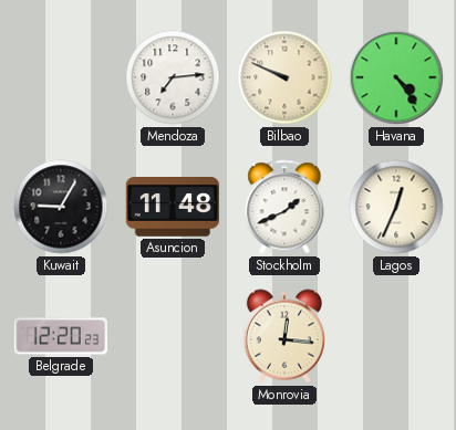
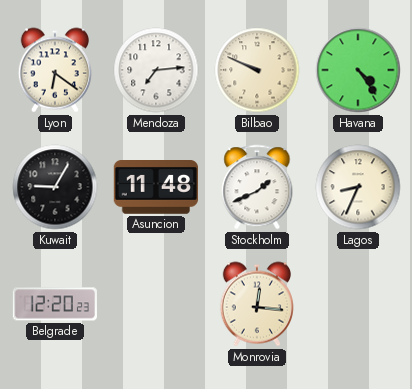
Lyon: none -> 6:21 (55, 70)
Lagos: 12:34 -> 8:34 (358, 187)
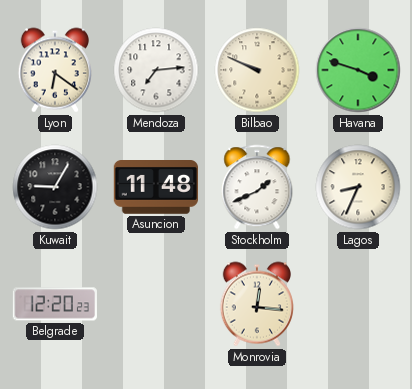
Havana: 4:24 -> 3:48 (358, 70)
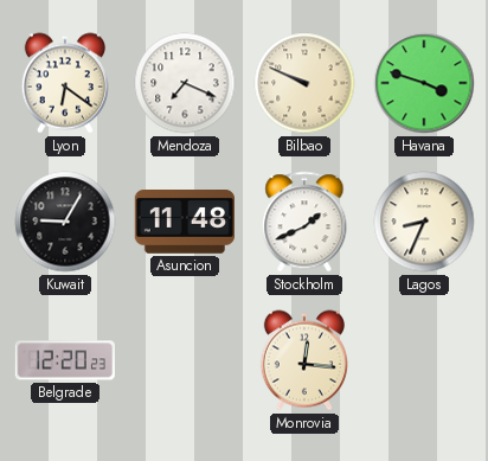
Mendoza: 7:14 -> 7:19 (185, 83)
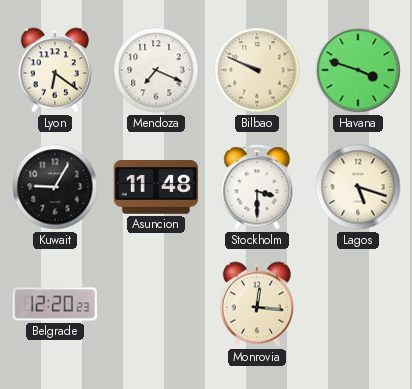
Stockholm: 1:41 -> 3:30 (257, 187)
Lagos: 8:34 -> 5:18 (358, 187)
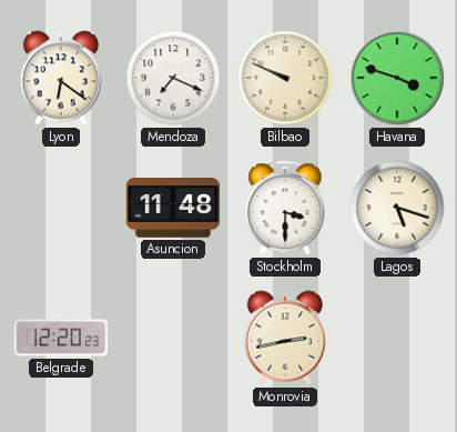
Kuwait: 9:05 -> none (55, 187)
Monrovia: 12:16 -> 2:43 (285, 338)
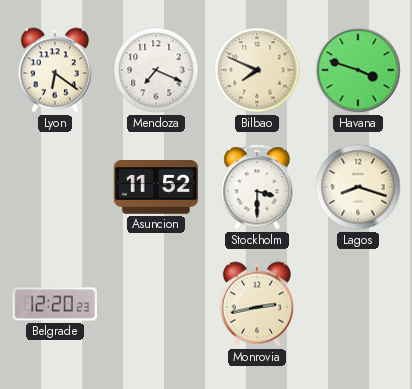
Bilbao: 9:49 -> 7:49 (257, 70)
Asuncion: 11:48 -> 11:52 (155, 188)
Lagos: 5:18 -> 8:18 (358, 187)
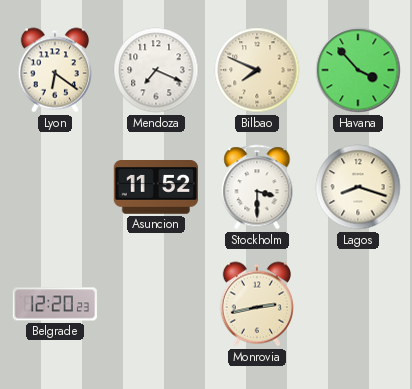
Havana: 3:48 -> 3:53 (358, 70)
